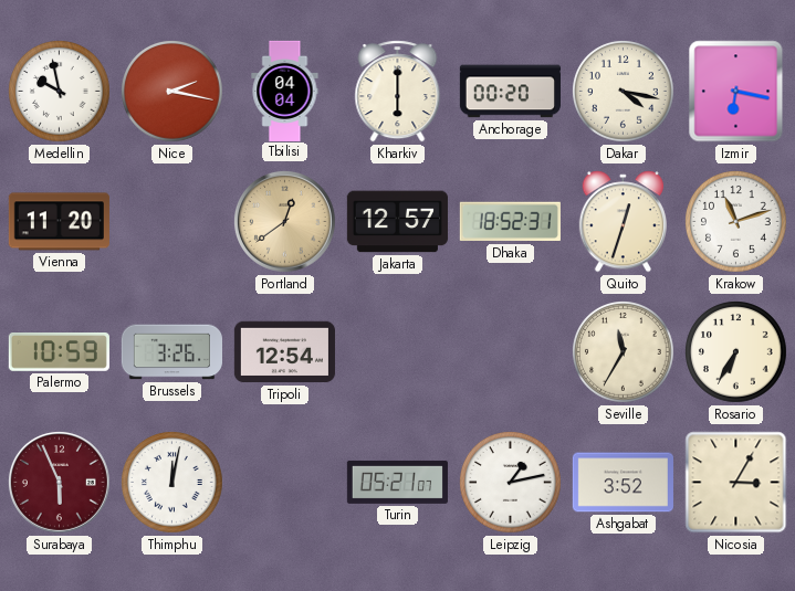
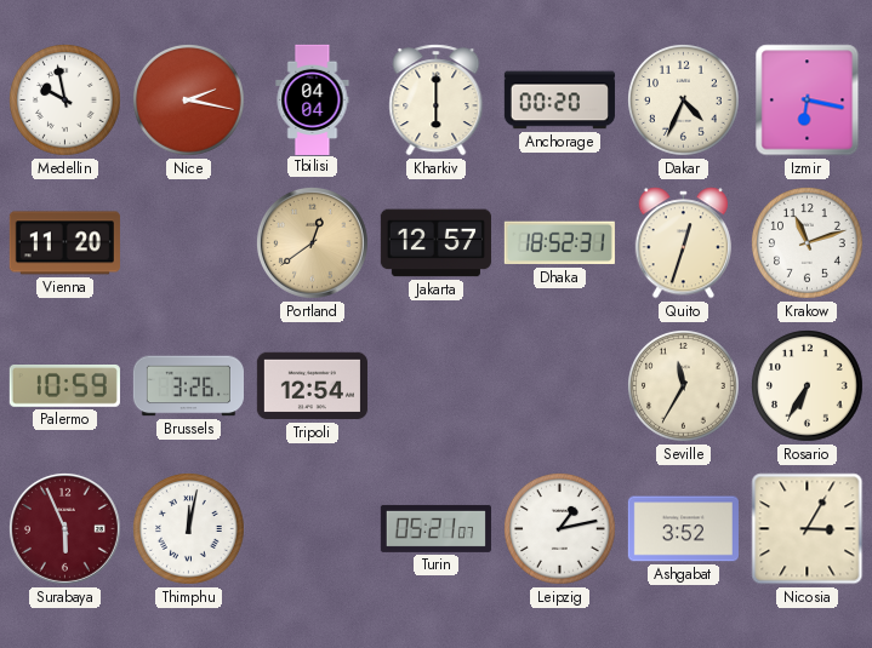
Dakar: 4:17 -> 4:34 (684, 101)
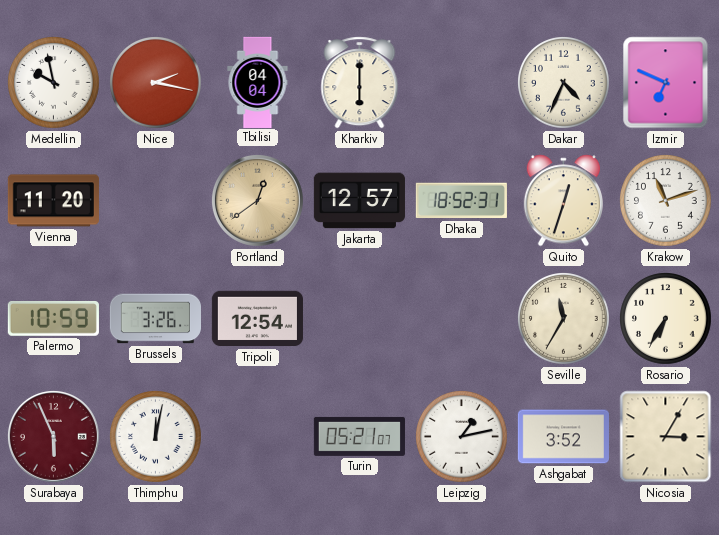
Anchorage: 00:20 -> none (559, 101)
Izmir: 6:17 -> 6:49 (666, 83)
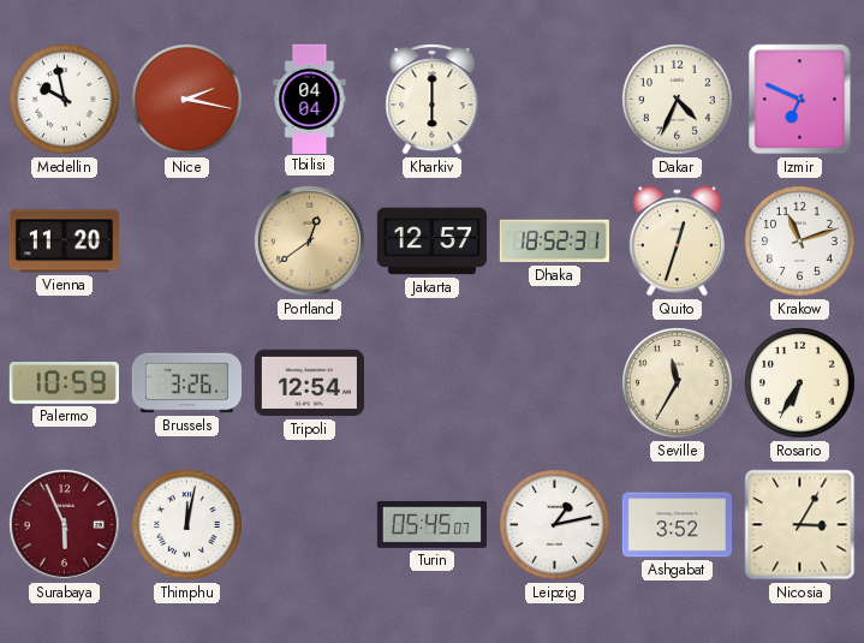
Turin: 05:21 -> 05:45 (431, 524)
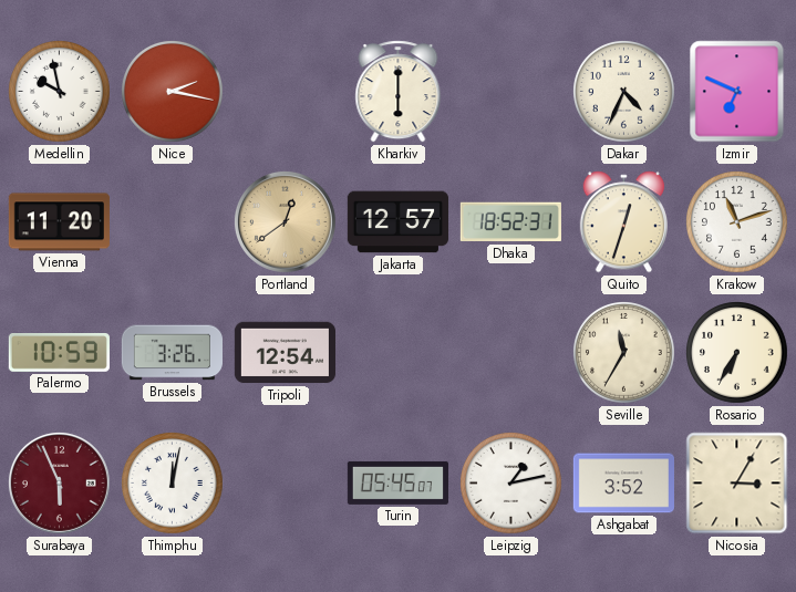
Tbilisi: 04:04 -> none (310, 99)
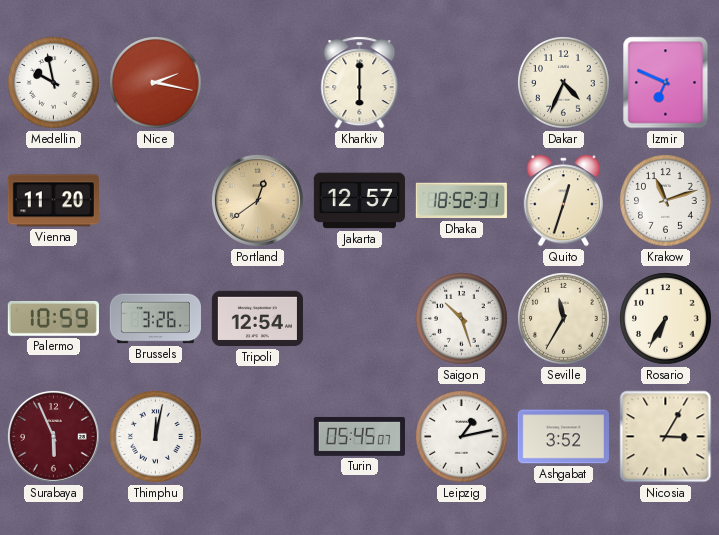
Saigon: none -> 10:27 (462, 319)
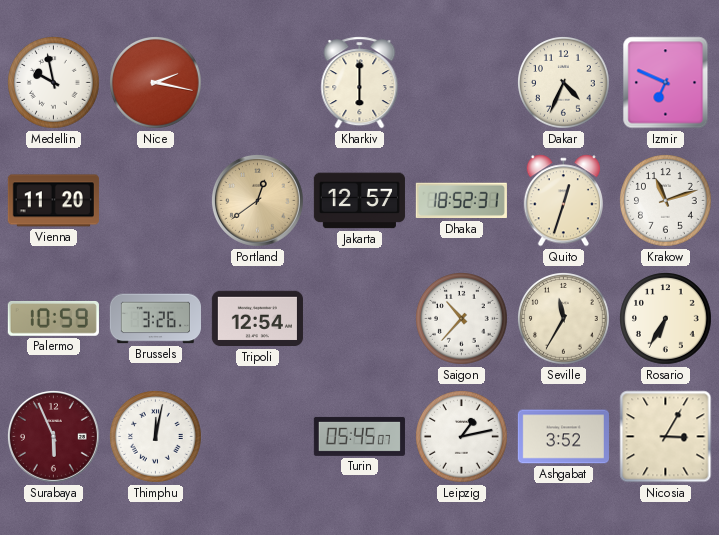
Saigon: 10:27 -> 10:37 (462, 319)
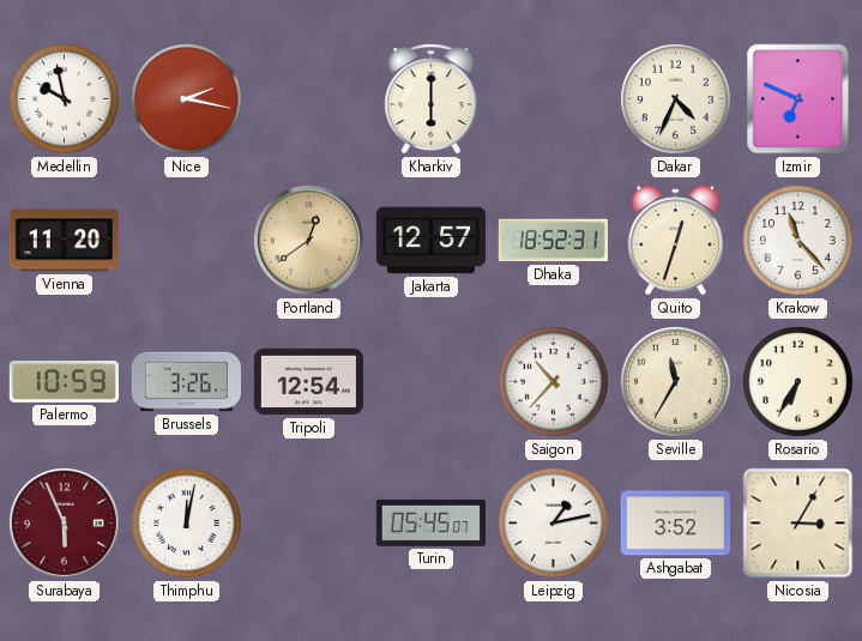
Krakow: 11:12 -> 11:23 (798, 241)
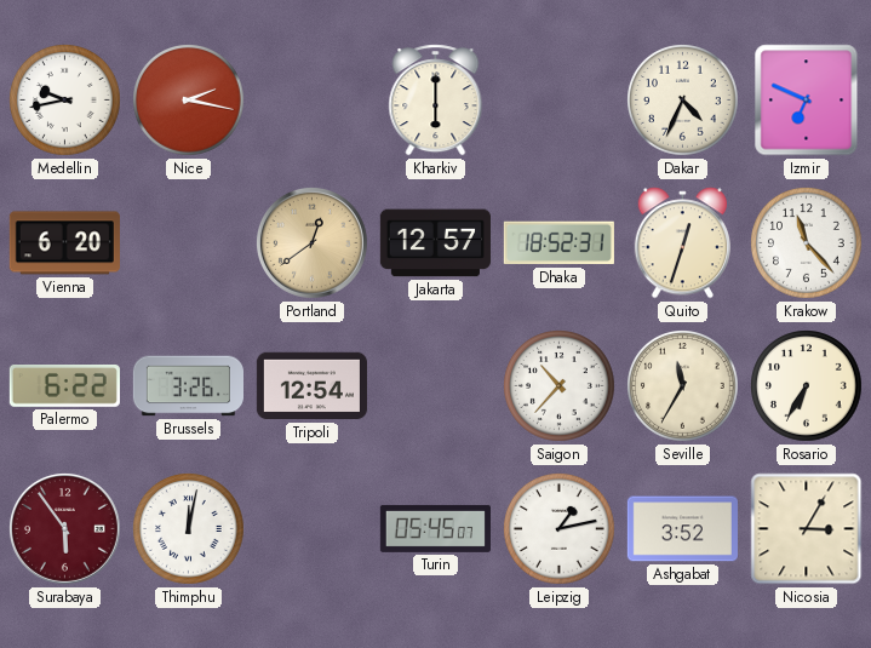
Medellin: 9:58 -> 9:43 (65, 101)
Vienna: 11:20 -> 6:20 (64, 243)
Palermo: 10:59 -> 6:22 (64, 386)
Surabaya: 5:56 -> 5:54 (64, 528)
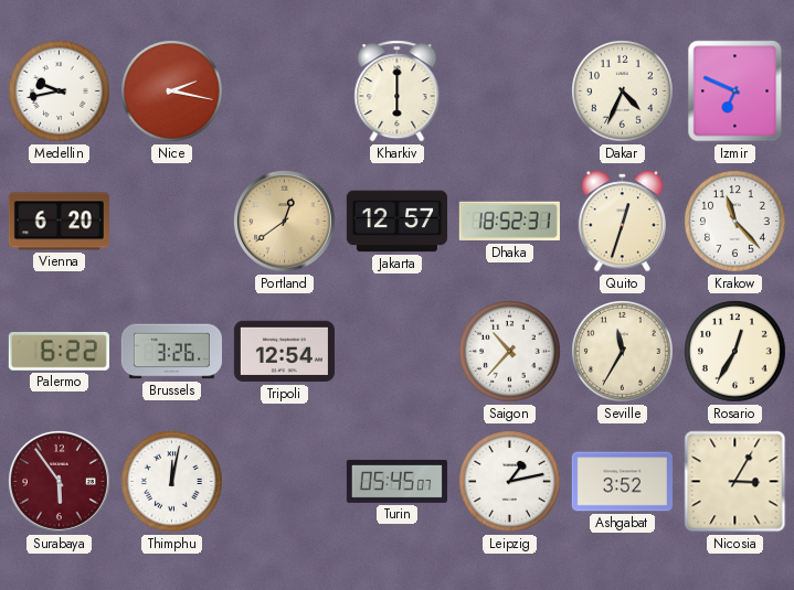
Rosario: 6:35 -> 12:35 (735, 352)
